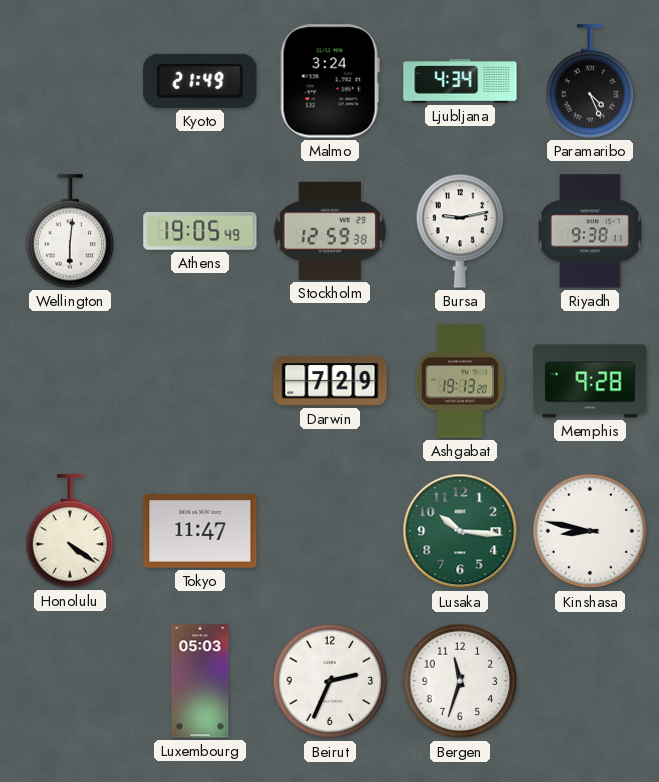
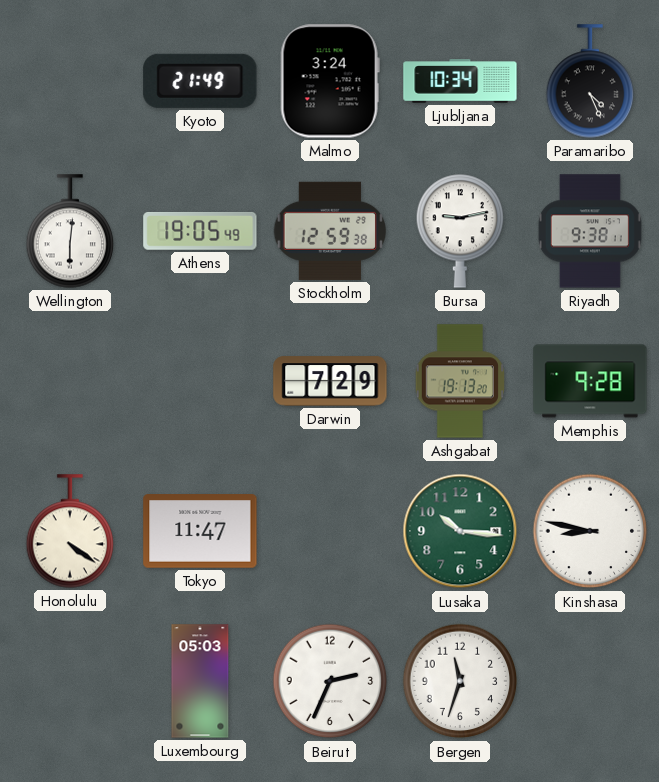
Ljubljana: 4:34 -> 10:34 (460, 81)
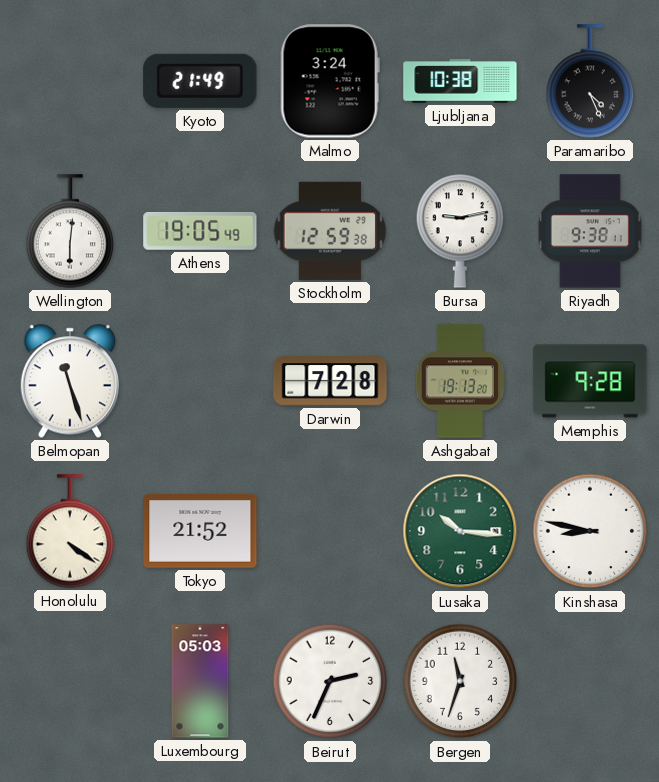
Ljubljana: 10:34 -> 10:38 (460, 81)
Belmopan: none -> 11:27 (69, 381)
Darwin: 7:29 -> 7:28 (330, 381)
Tokyo: 11:47 -> 21:52 (200, 531)
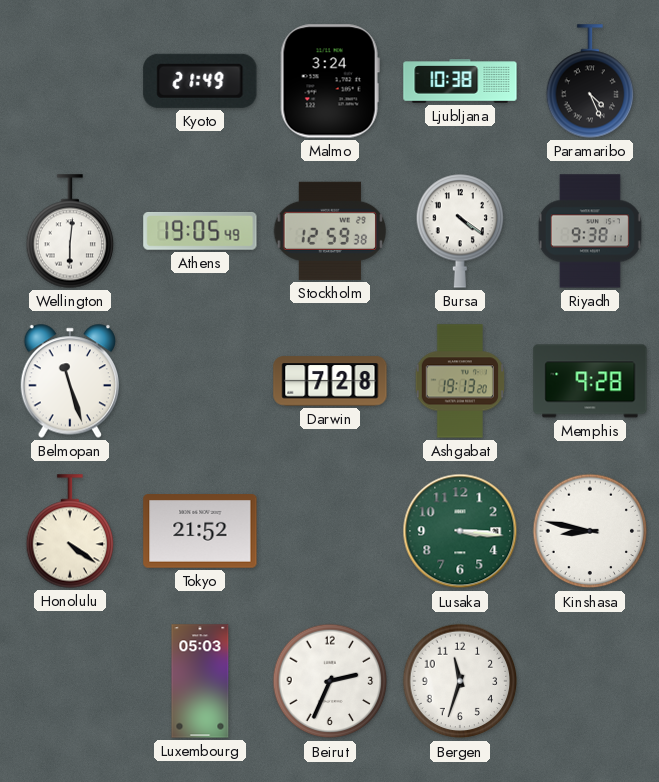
Bursa: 9:13 -> 4:21 (460, 231)
Lusaka: 10:16 -> 3:16 (460, 531)
